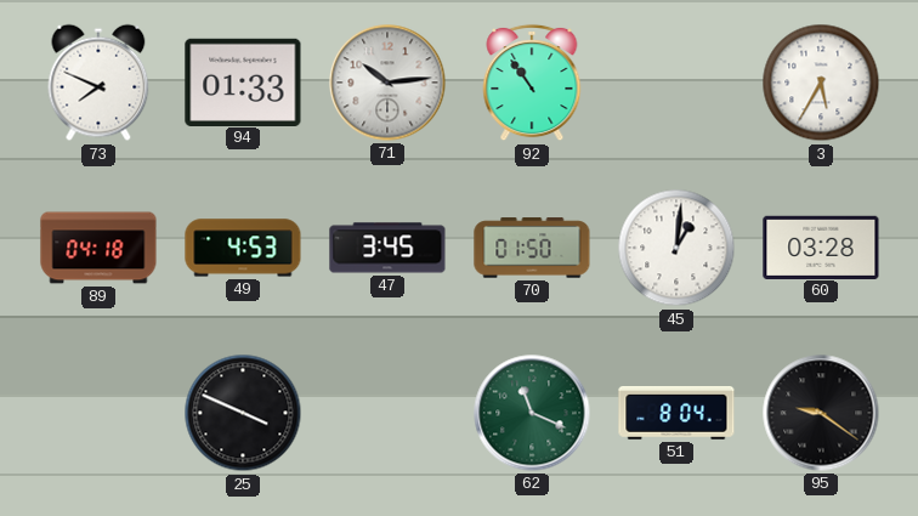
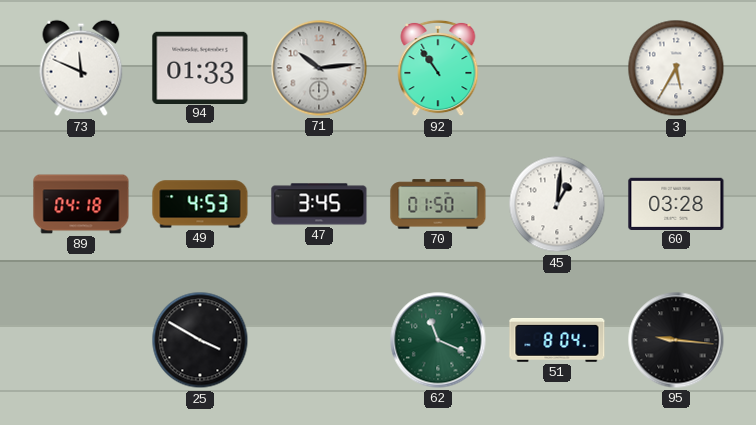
73: 7:49 -> 11:49 (81, 68)
25: 3:49 -> 3:50 (200, 340)
95: 9:21 -> 9:16 (676, 340)
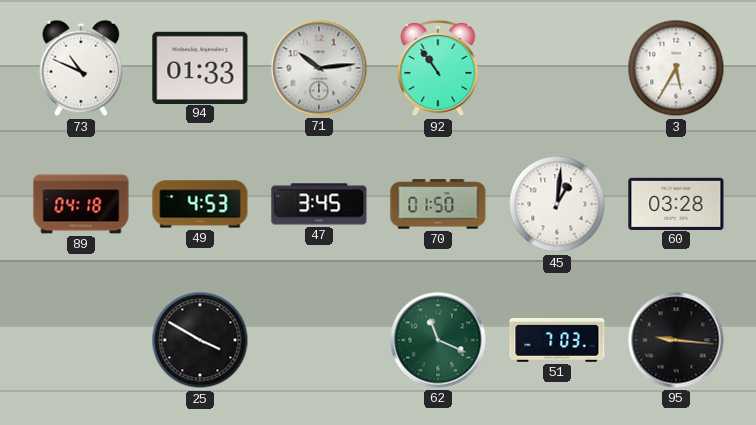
73: 11:49 -> 10:49 (81, 68)
51: 8:04 -> 7:03 (557, 341)
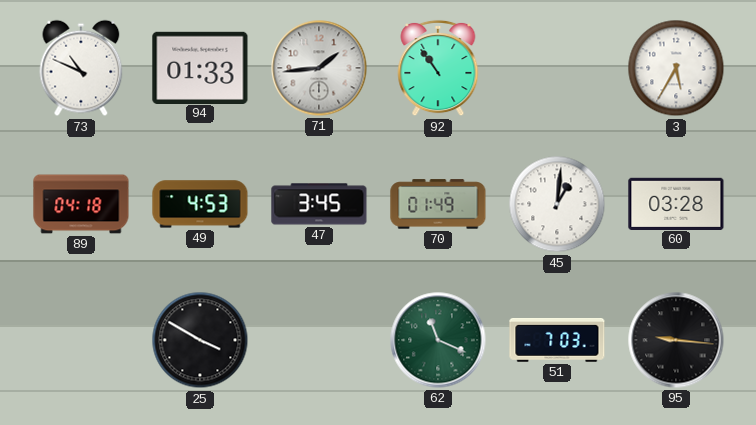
71: 10:14 -> 1:44 (319, 68)
70: 01:50 -> 01:49 (438, 204)
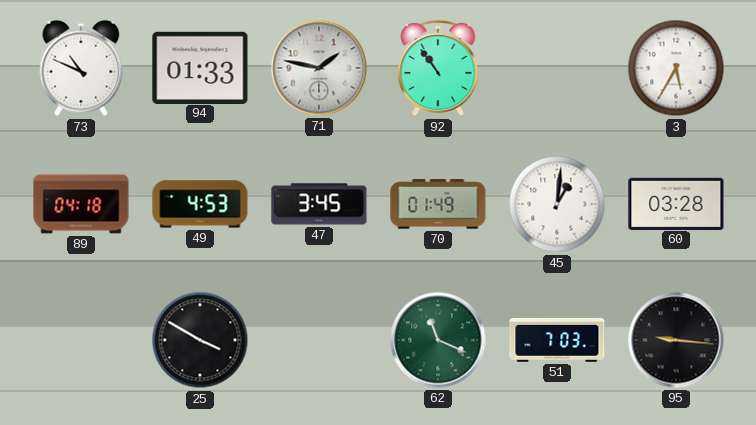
71: 1:44 -> 1:47 (319, 68)
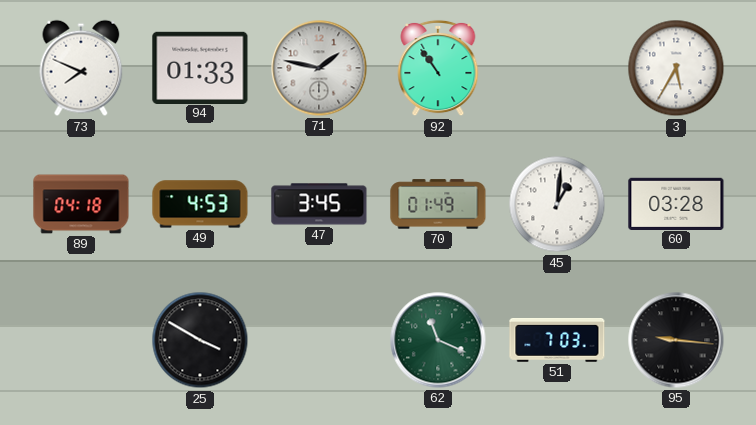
73: 10:49 -> 7:49 (81, 68)
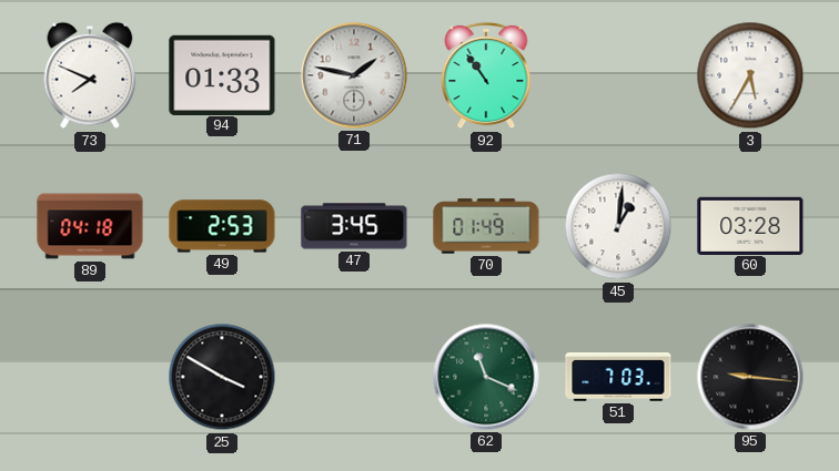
49: 4:53 -> 2:53 (222, 226)
